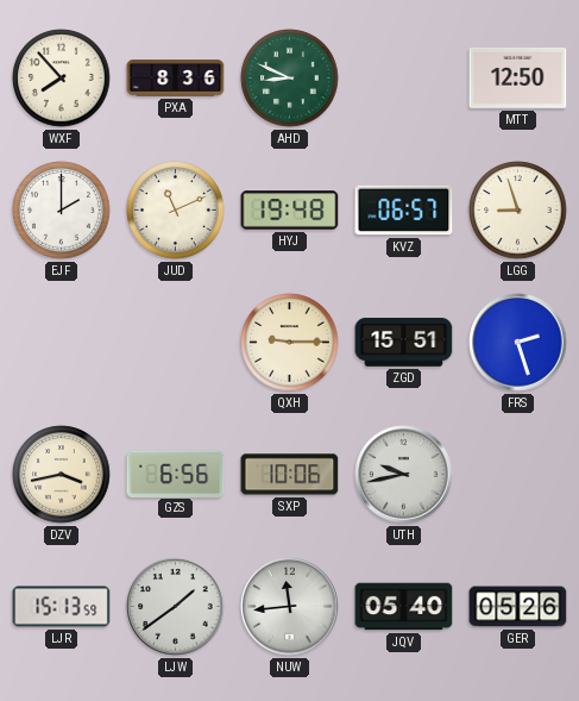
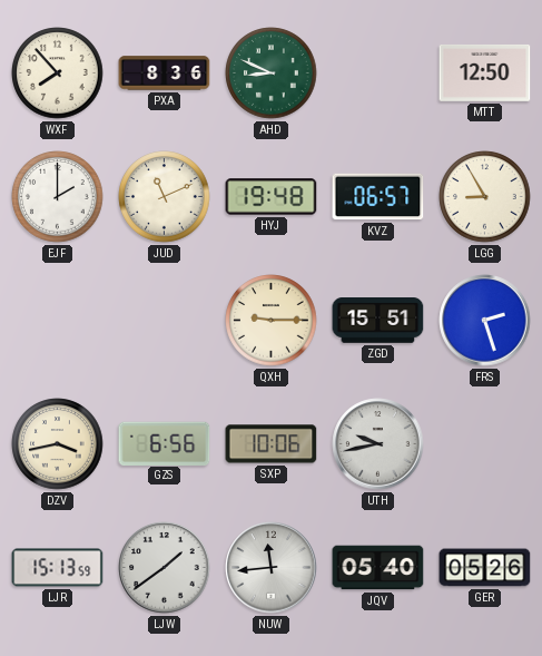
LGG: 8:57 -> 8:55 (485, 197)
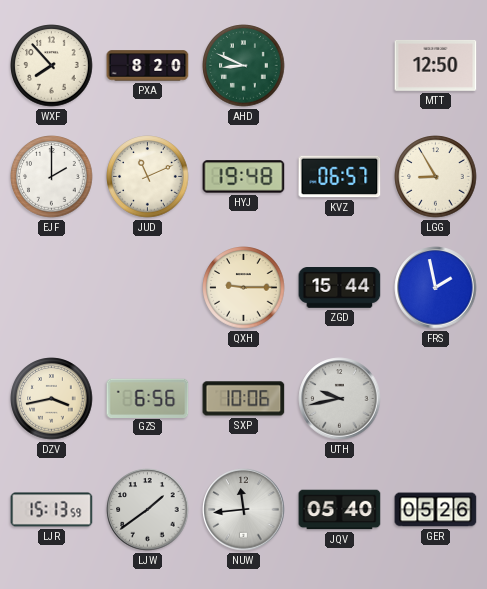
PXA: 8:36 -> 8:20 (148, 66)
ZGD: 15:51 -> 15:44 (340, 288)
FRS: 2:27 -> 1:58 (436, 288)
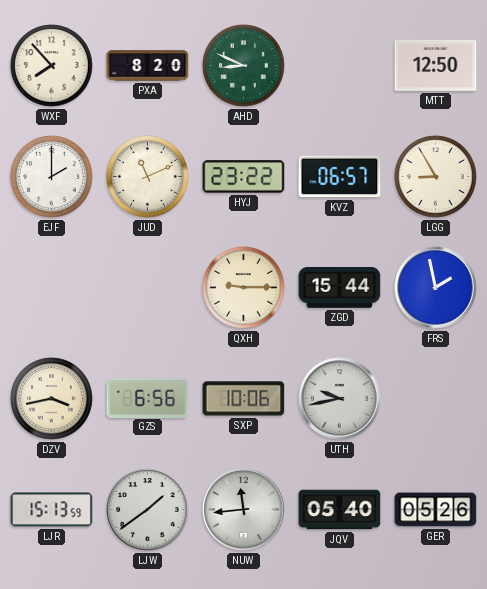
HYJ: 19:48 -> 23:22 (244, 177)
